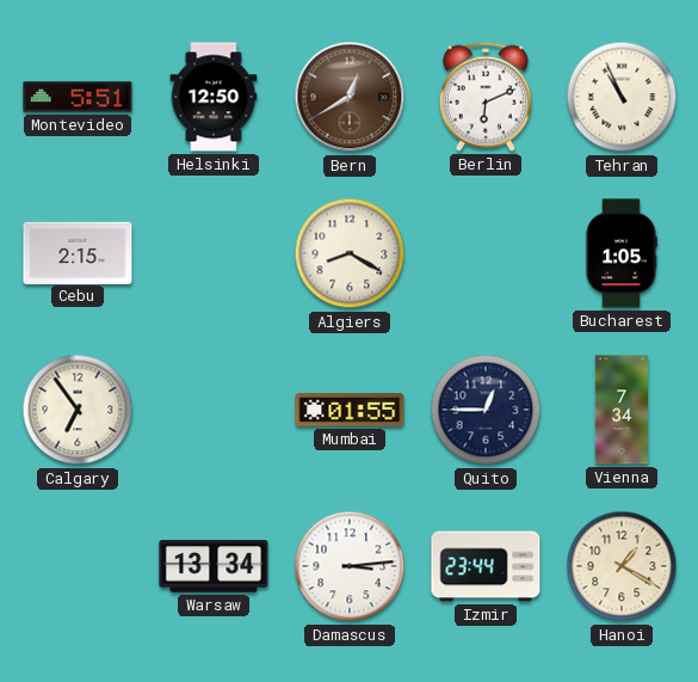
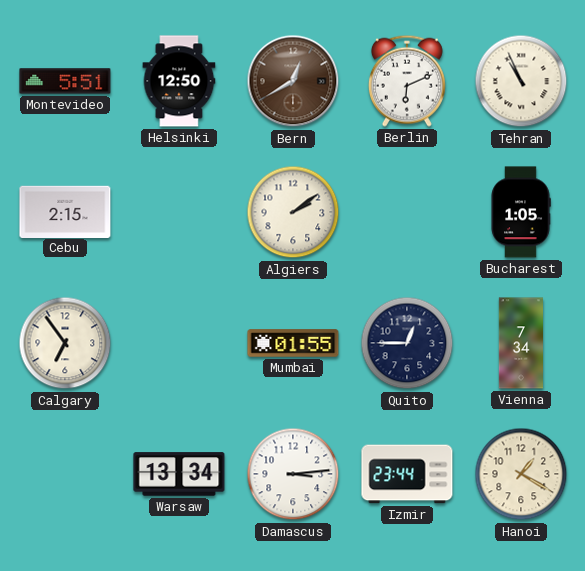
Algiers: 8:20 -> 2:09 (293, 212)
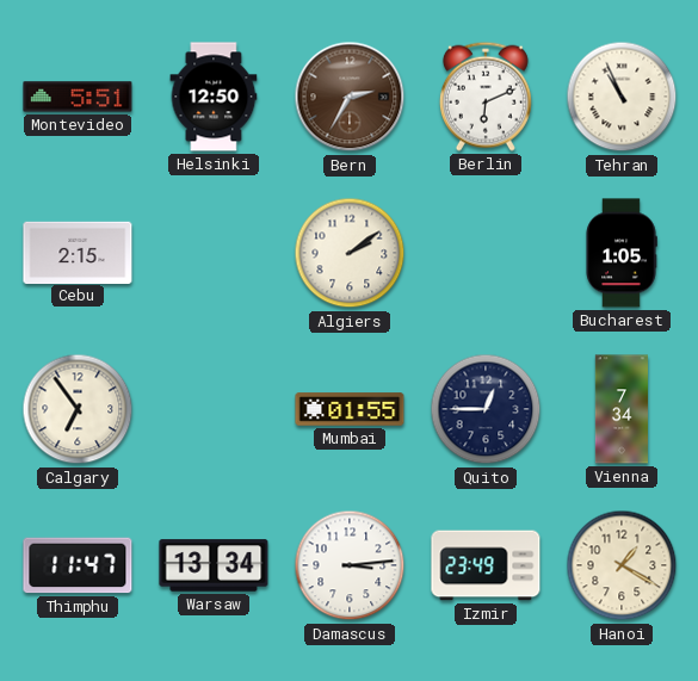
Bern: 12:40 -> 2:35 (350, 97)
Thimphu: none -> 11:47 (78, 565)
Izmir: 23:44 -> 23:49 (486, 565)
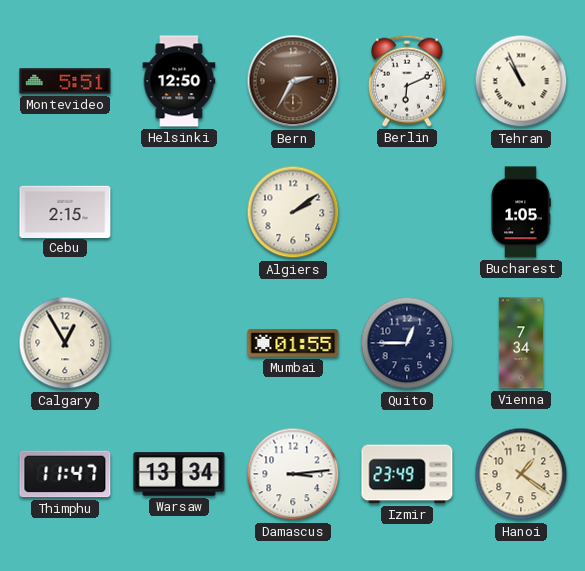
Calgary: 6:54 -> 12:55 (65, 343)
Hanoi: 1:20 -> 1:21 (521, 474)
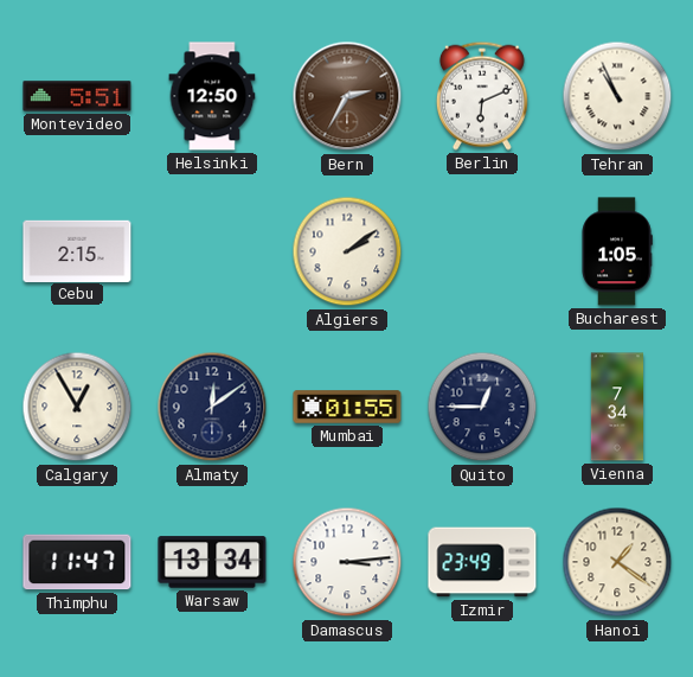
Almaty: none -> 12:09 (212, 407)
